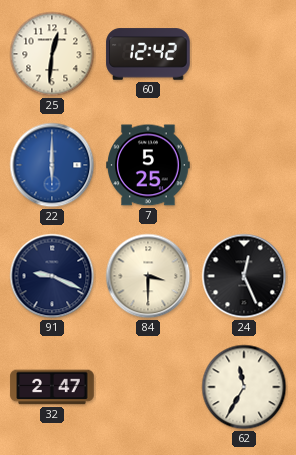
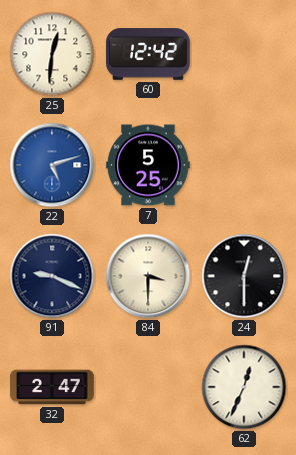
22: 6:00 -> 5:12 (52, 165)
24: 12:26 -> 12:30 (244, 276)
62: 11:35 -> 12:34 (244, 387)
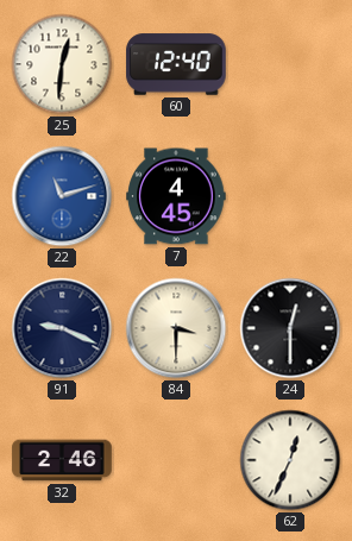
60: 12:42 -> 12:40 (176, 64)
22: 5:12 -> 11:12 (62, 196)
7: 5:25 -> 4:45 (176, 196)
32: 2:47 -> 2:46 (62, 460)
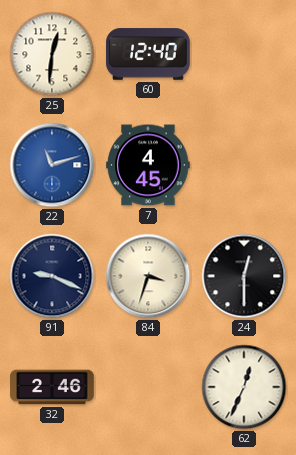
84: 3:30 -> 3:33 (148, 276)
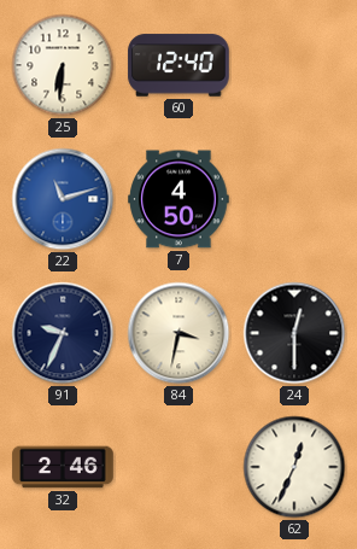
25: 12:31 -> 6:31 (63, 65)
7: 4:45 -> 4:50 (178, 199)
91: 9:19 -> 9:34 (63, 333)
84: 3:33 -> 3:32 (178, 333)
